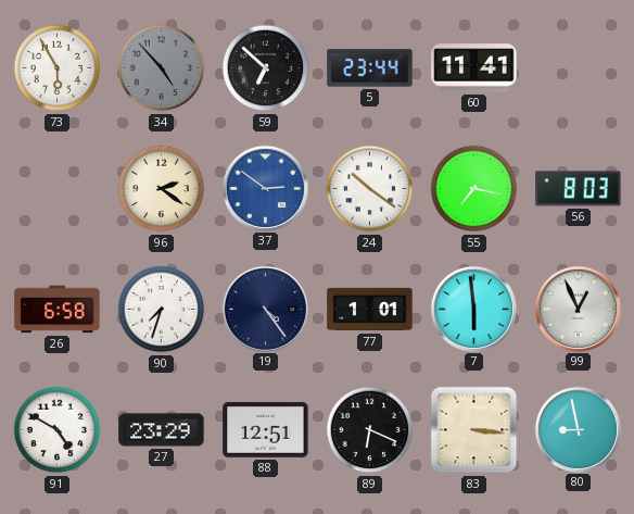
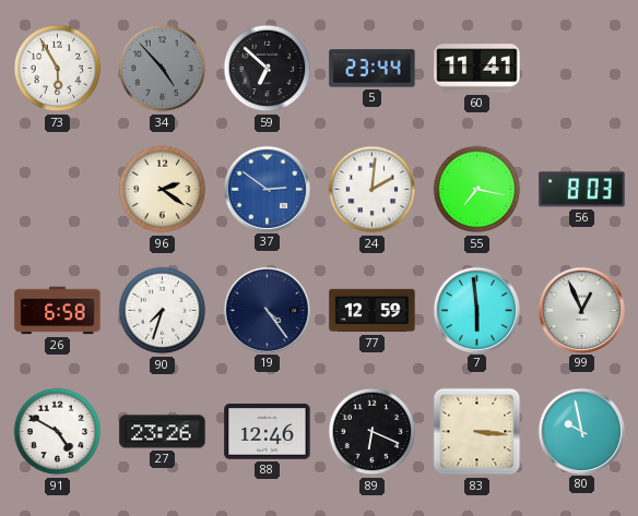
24: 10:21 -> 2:01 (373, 190)
77: 1:01 -> 12:59 (373, 311)
27: 23:29 -> 23:26 (163, 432)
88: 12:51 -> 12:46 (268, 432)
80: 8:58 -> 9:58 (581, 431)
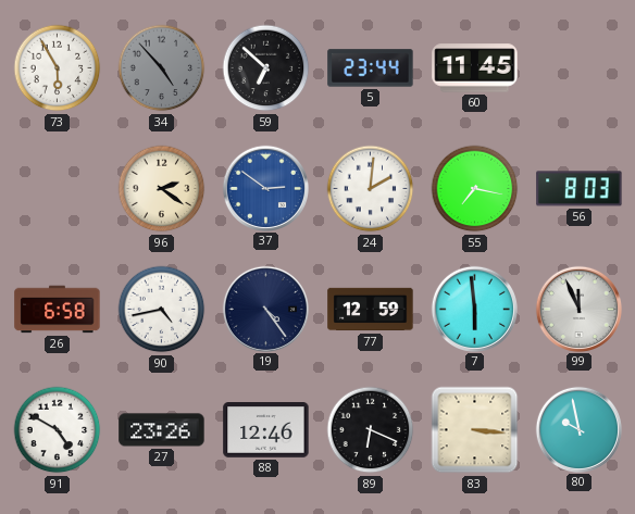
60: 11:41 -> 11:45 (475, 68)
90: 7:33 -> 4:43 (162, 310)
99: 12:56 -> 11:56 (578, 309)
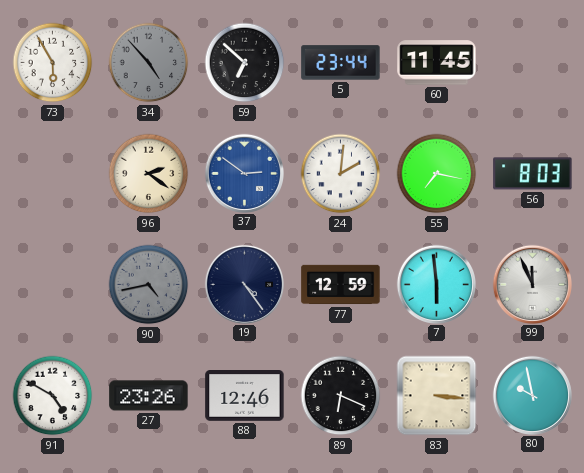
26: 6:58 -> none (58, 310)
90 dial: white -> grey (149, 285)
